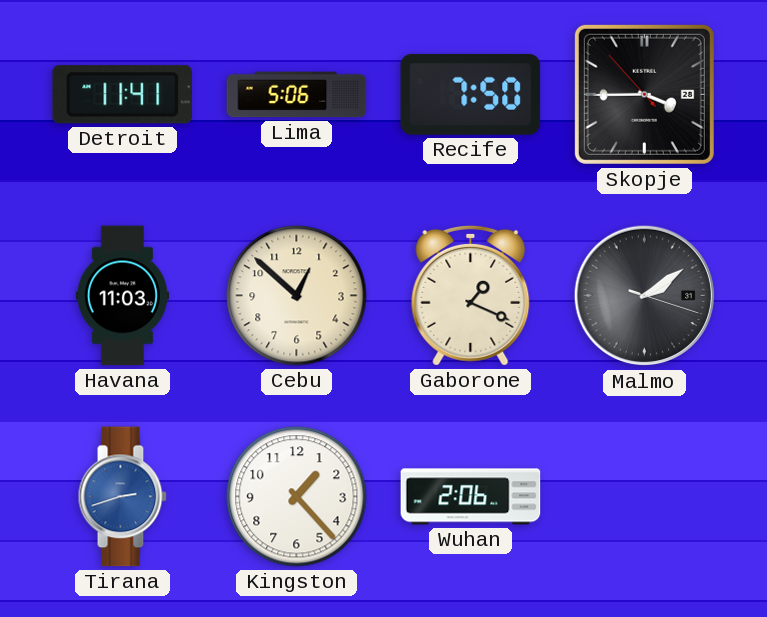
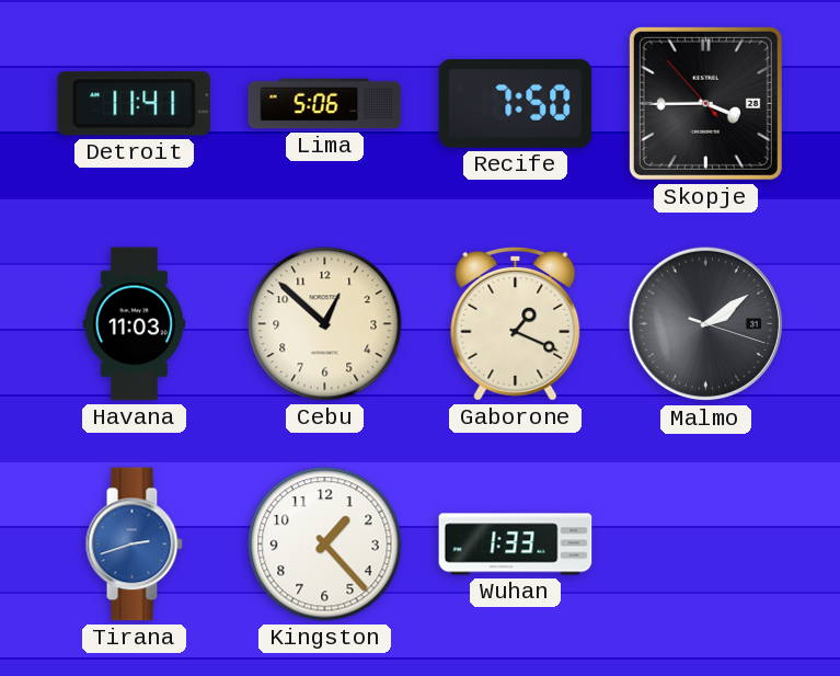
Wuhan: 2:06 -> 1:33 (516, 545)
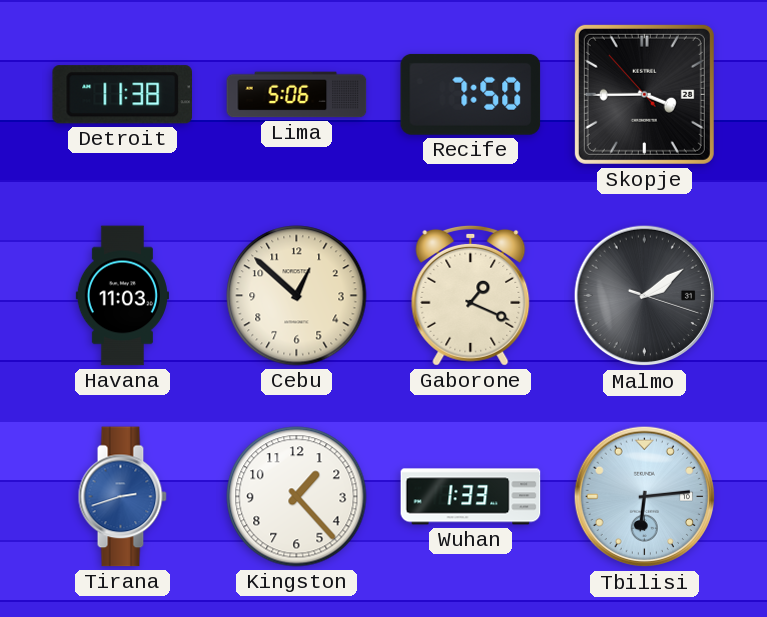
Detroit: 11:41 -> 11:38 (122, 95)
Tbilisi: none -> 6:14 (645, 497)
